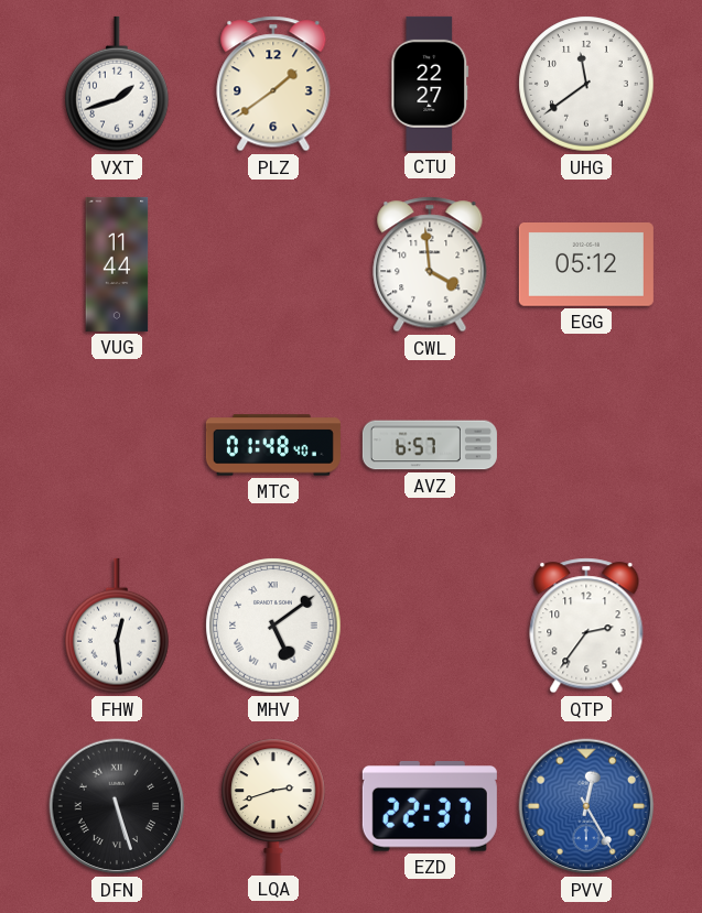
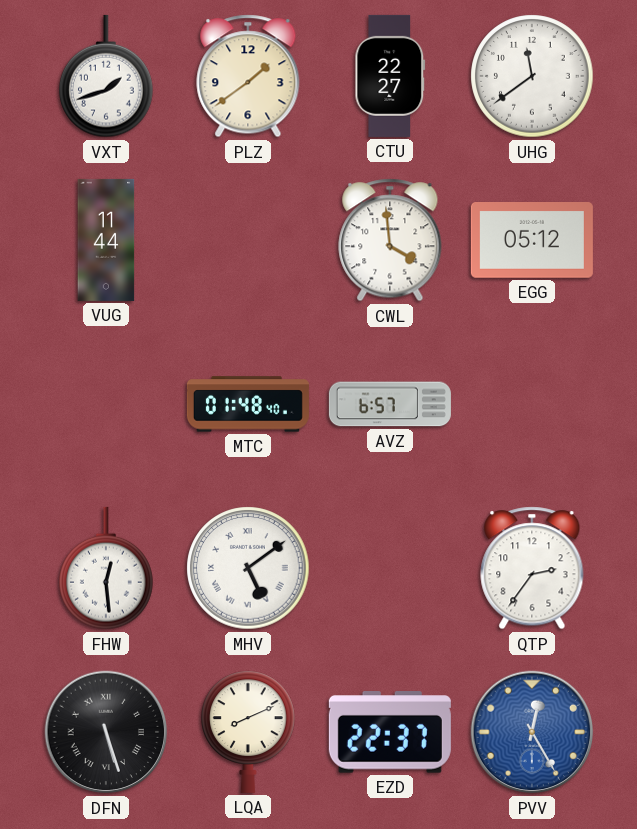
LQA: 2:42 -> 8:11 (249, 732)
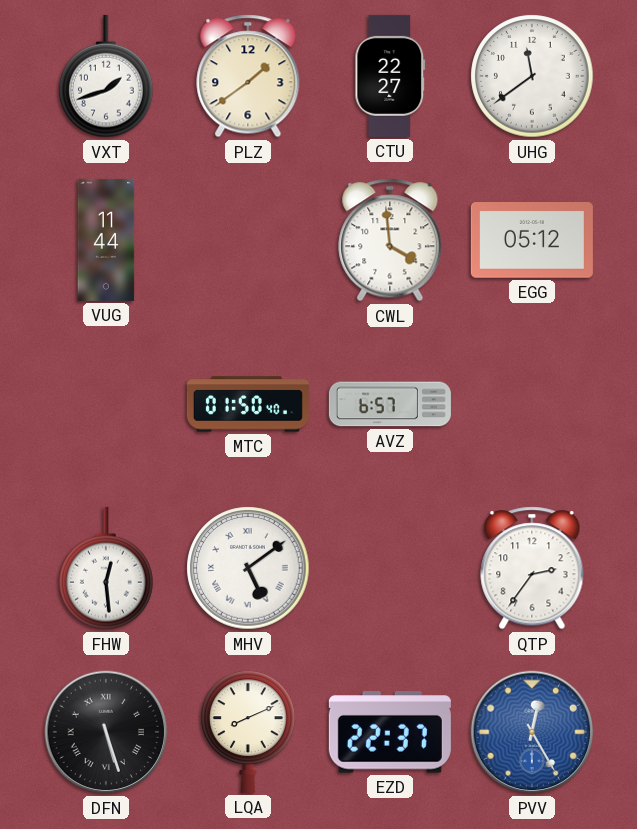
MTC: 01:48 -> 01:50 (248, 404)
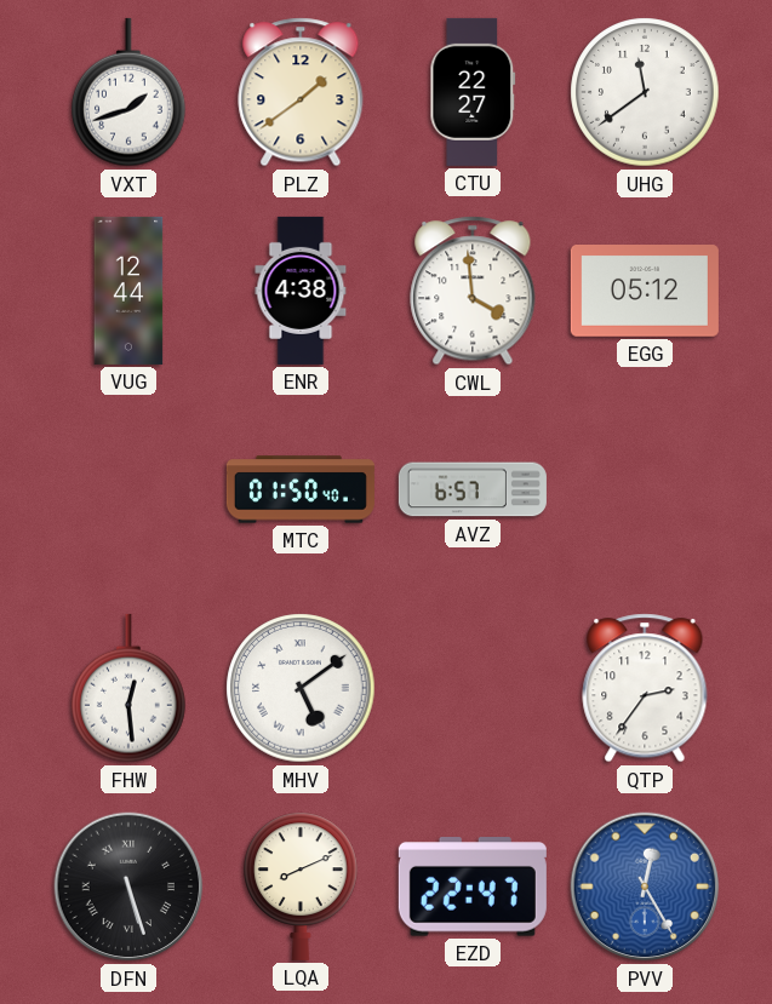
VUG: 11:44 -> 12:44 (128, 291)
ENR: none -> 4:38 (301, 291)
EZD: 22:37 -> 22:47 (473, 887)
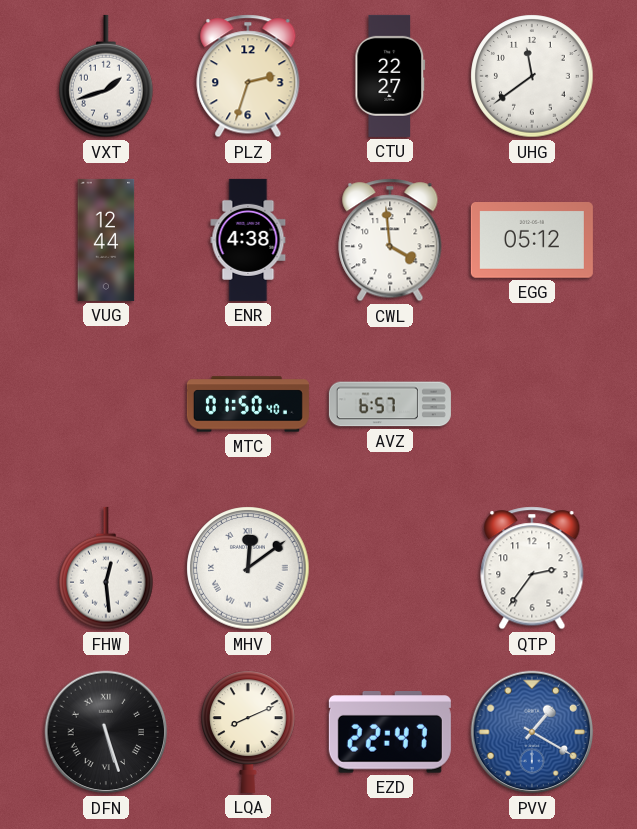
PLZ: 1:39 -> 2:33 (248, 76)
MHV: 5:09 -> 12:09 (248, 568)
PVV: 12:25 -> 1:20 (532, 732)
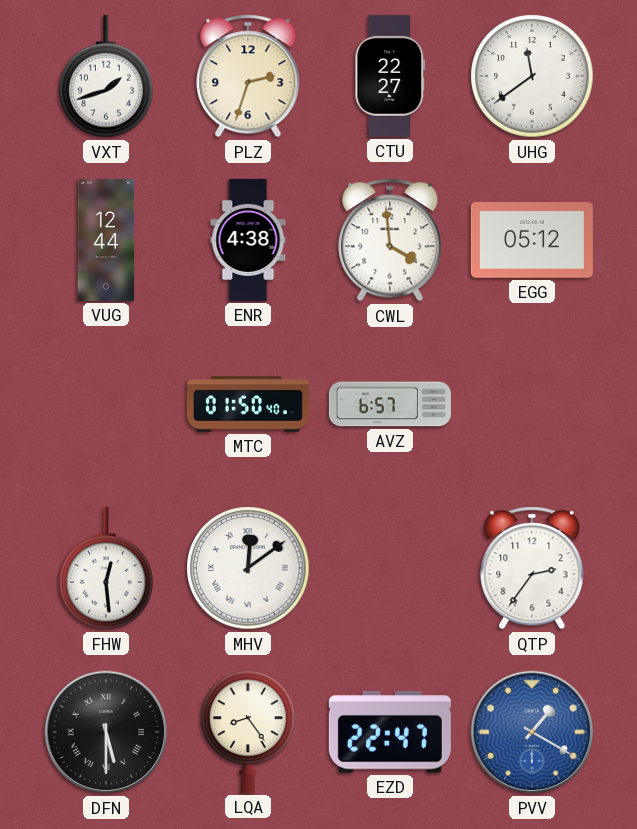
DFN: 5:27 -> 5:30 (106, 732)
LQA: 8:11 -> 8:24 (249, 732)
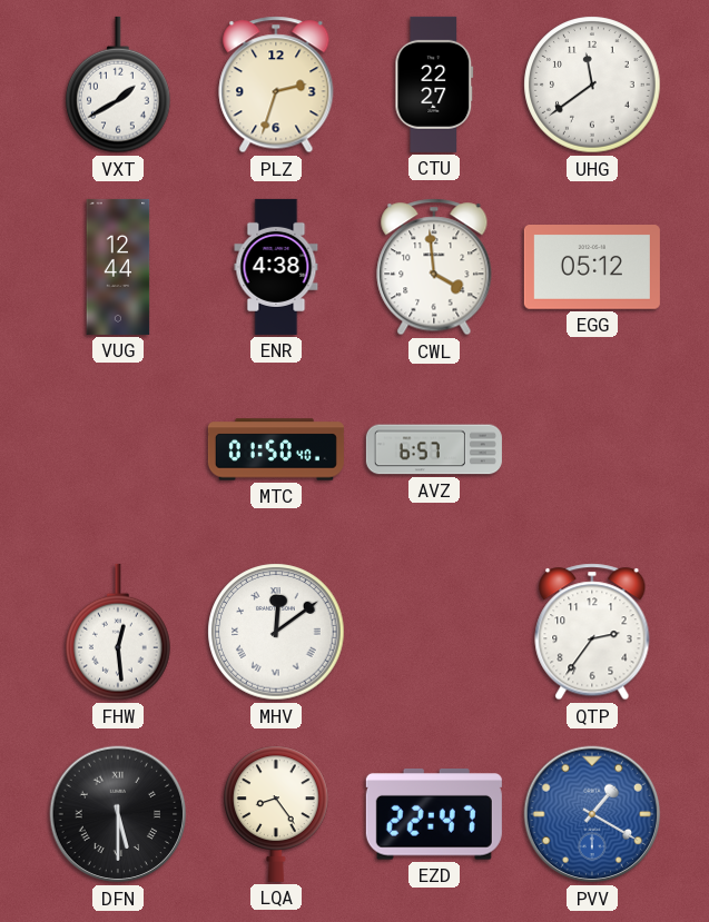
VXT: 1:42 -> 1:40 (119, 85)
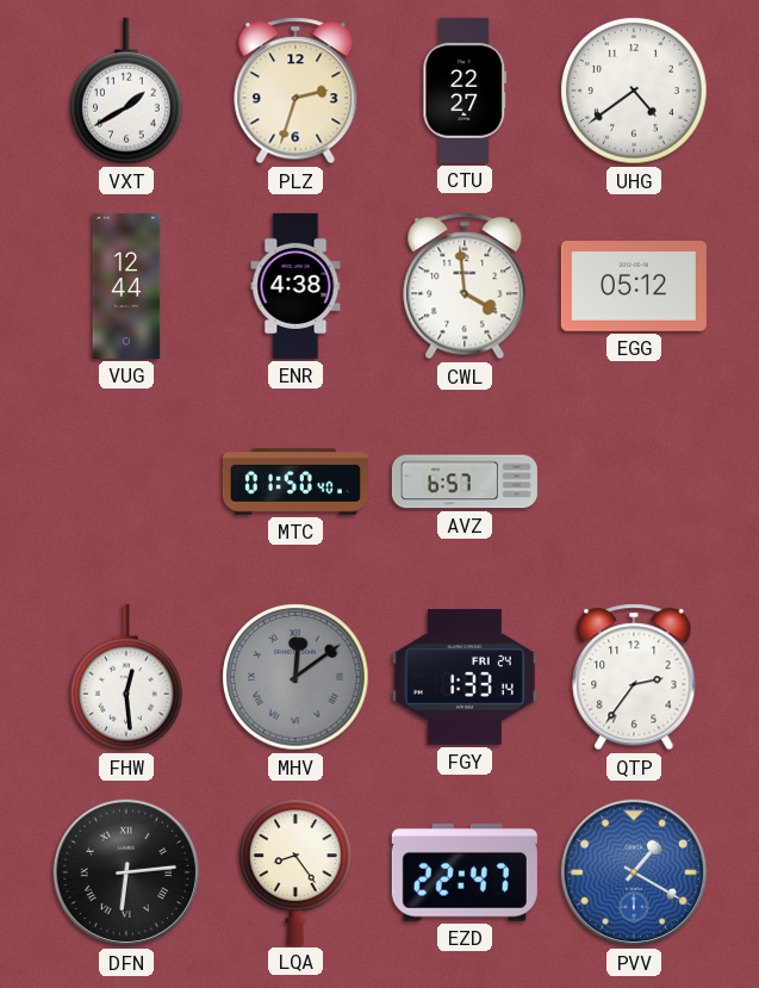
UHG: 11:39 -> 4:39 (634, 91)
MHV dial: white -> grey (295, 677)
FGY: none -> 1:33 (465, 677)
DFN: 5:30 -> 6:14 (126, 872)
